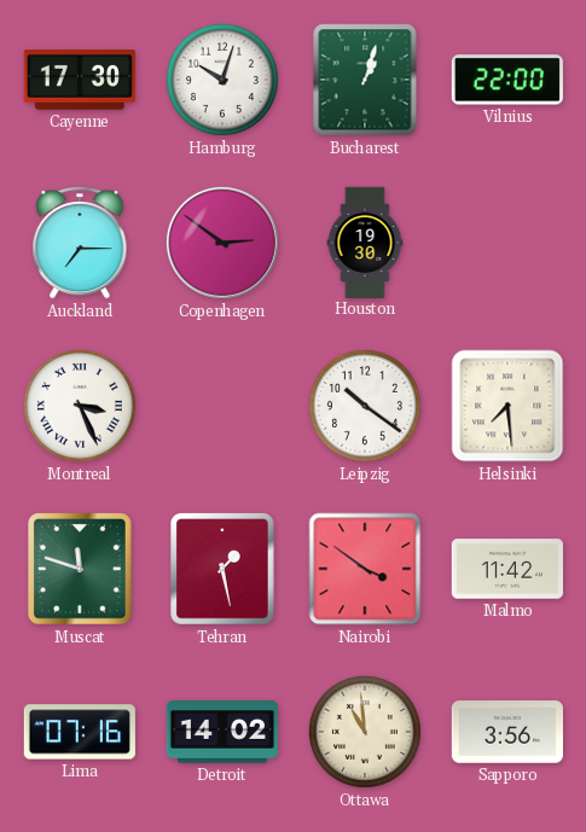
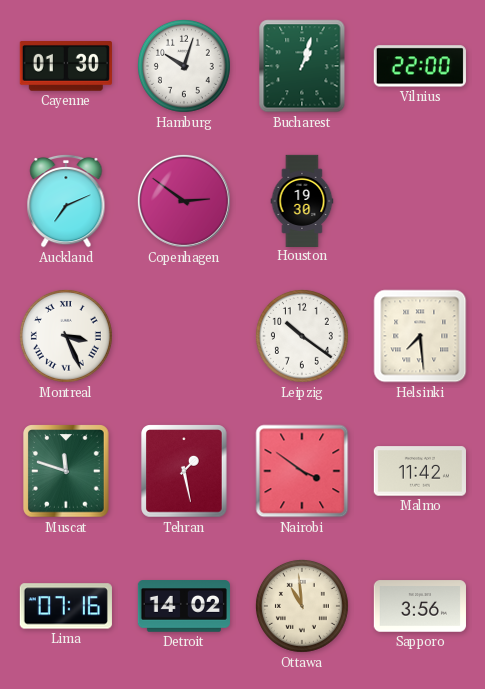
Cayenne: 17:30 -> 01:30 (66, 67)
Auckland: 7:15 -> 7:11 (66, 201)
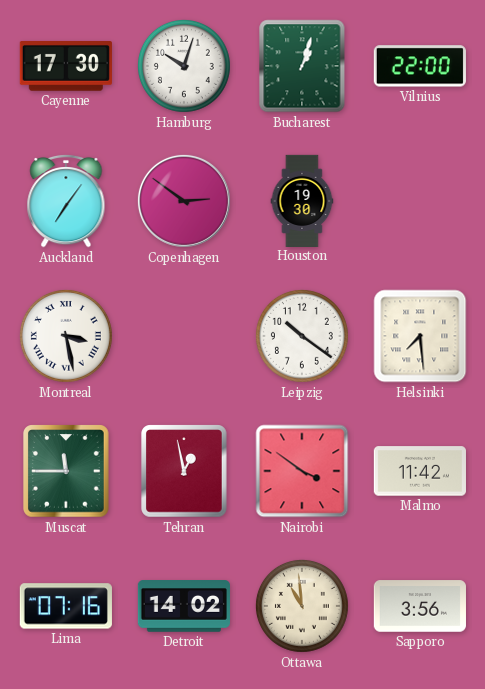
Cayenne: 01:30 -> 17:30 (66, 67)
Auckland: 7:11 -> 7:06 (66, 201)
Montreal: 3:26 -> 3:28 (66, 336)
Muscat: 11:48 -> 11:45 (66, 471)
Tehran: 1:28 -> 12:58 (184, 471)
